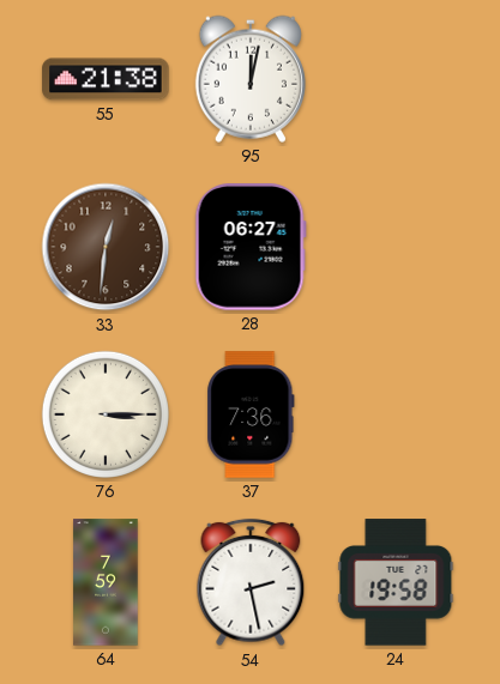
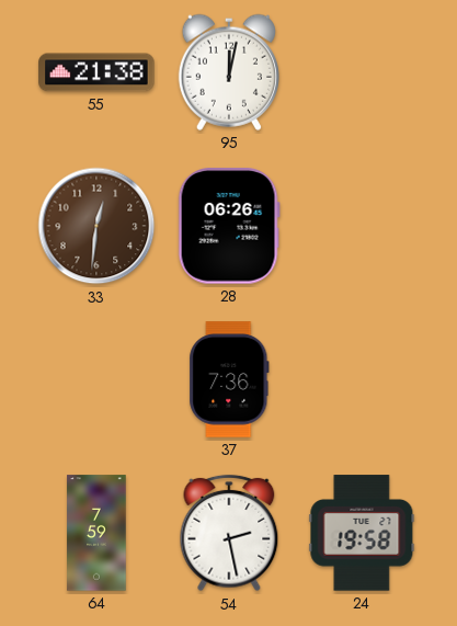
28: 06:27 -> 06:26 (229, 226)
76: 3:15 -> none (106, 414)
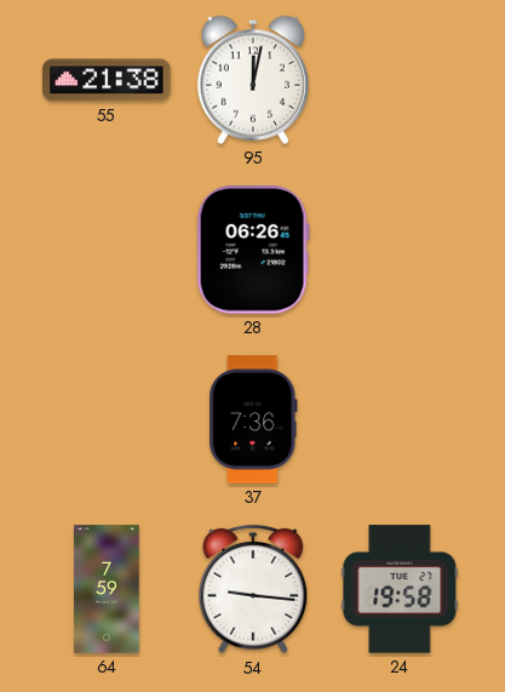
33: 12:31 -> none (96, 226)
54: 2:28 -> 9:16 (253, 589)
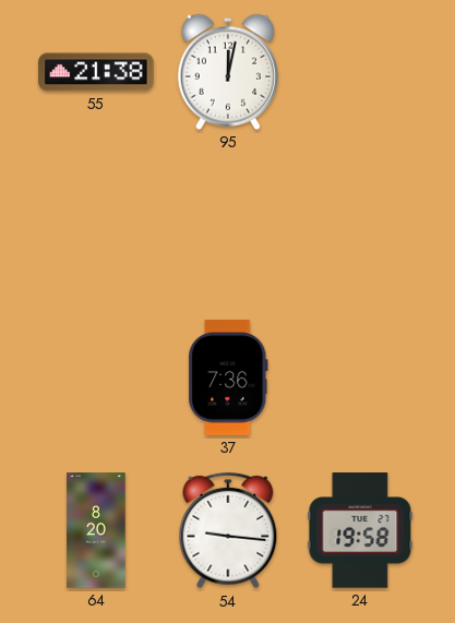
28: 06:26 -> none (253, 250)
64: 7:59 -> 8:20 (96, 530)
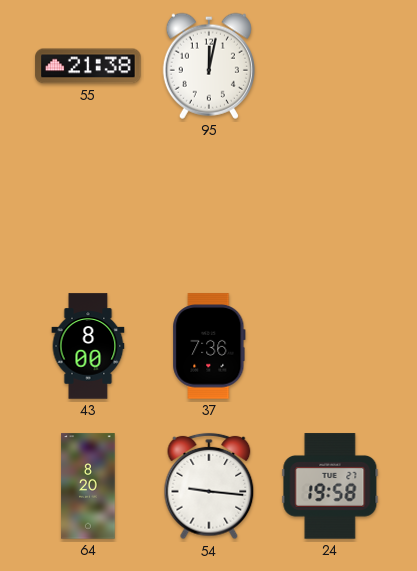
43: none -> 8:00 (88, 346)
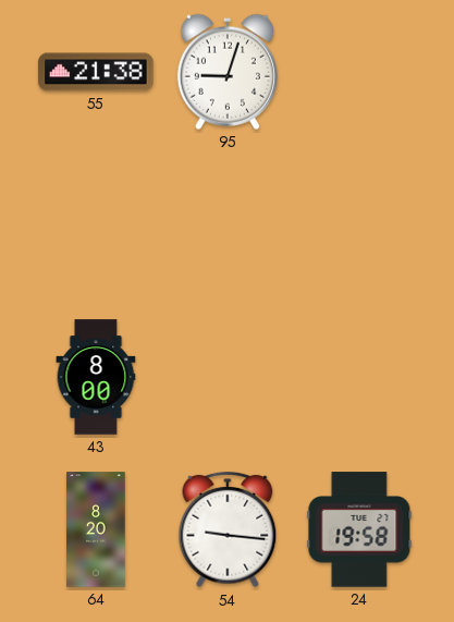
95: 12:02 -> 9:03 (228, 72)
37: 7:36 -> none (209, 346)
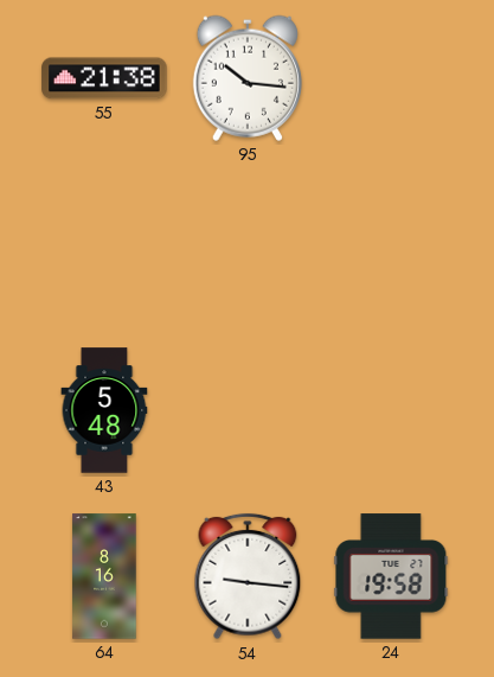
95: 9:03 -> 10:16 (248, 78)
43: 8:00 -> 5:48 (104, 410)
64: 8:20 -> 8:16 (104, 576)
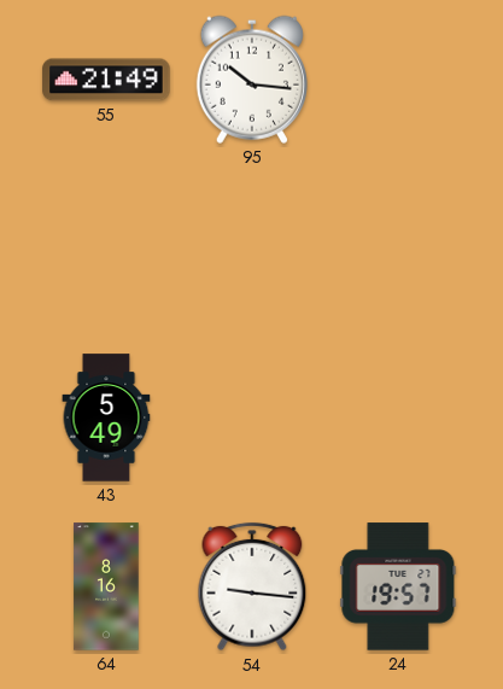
55: 21:38 -> 21:49 (106, 80)
43: 5:48 -> 5:49 (106, 418)
24: 19:58 -> 19:57 (398, 586)
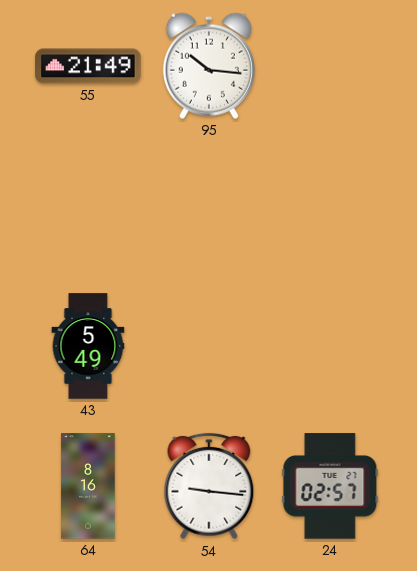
24: 19:57 -> 02:57 (330, 486)
